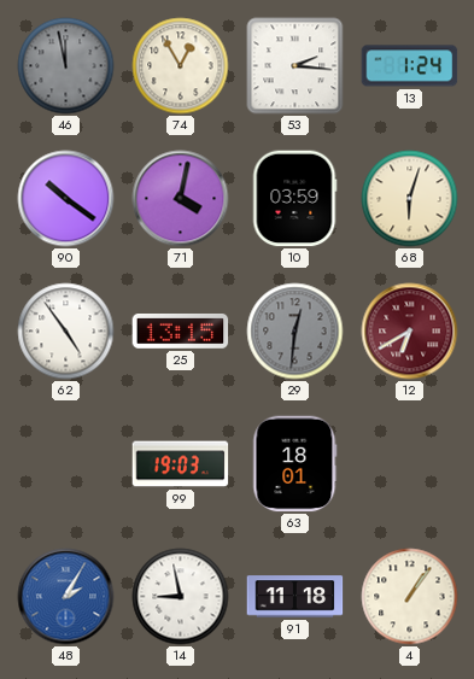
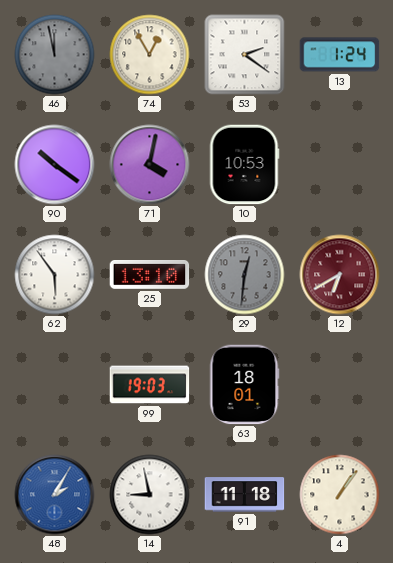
53: 2:16 -> 2:21 (245, 55)
10: 03:59 -> 10:53 (244, 165)
68: 6:03 -> none (410, 199)
62: 4:54 -> 5:54 (55, 275)
25: 13:15 -> 13:10 (150, 275)
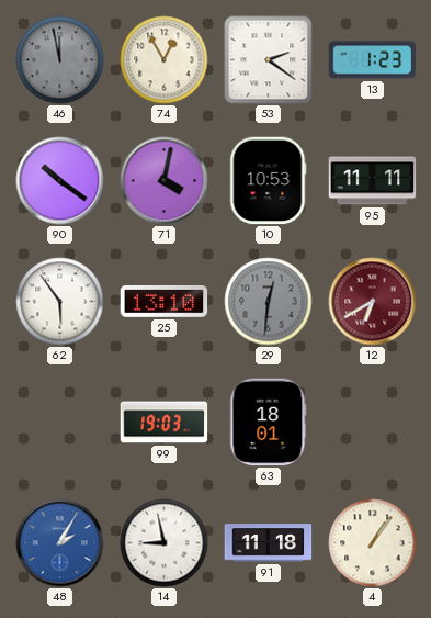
13: 1:24 -> 1:23 (373, 60)
95: none -> 11:11 (373, 181)
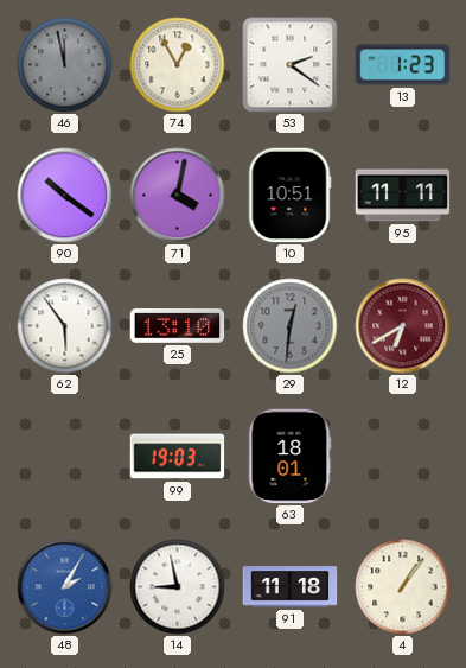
10: 10:53 -> 10:51 (289, 196)
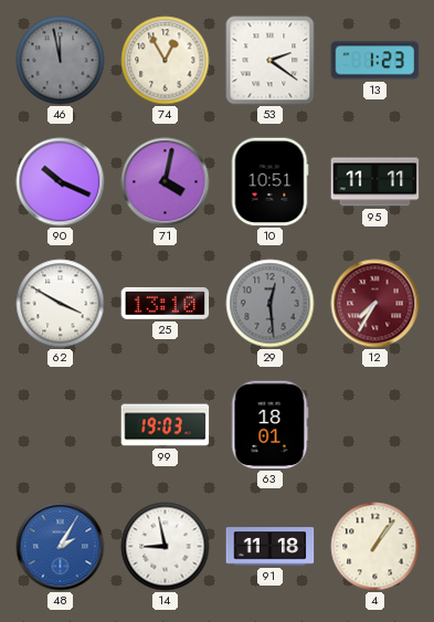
90: 10:21 -> 10:19 (61, 182)
62: 5:54 -> 3:50 (61, 304)
29: 12:31 -> 12:29 (271, 304)
12: 6:40 -> 7:35 (375, 304)
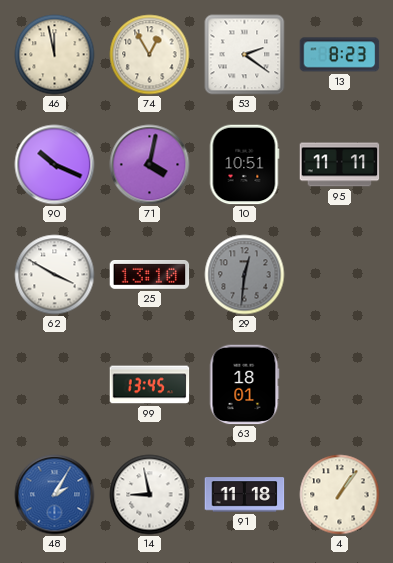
46 dial: grey -> cream (55, 55)
13: 1:23 -> 8:23 (340, 55)
29: 12:29 -> 12:31 (245, 275)
12: 7:35 -> none (375, 304)
99: 19:03 -> 13:45 (150, 385)
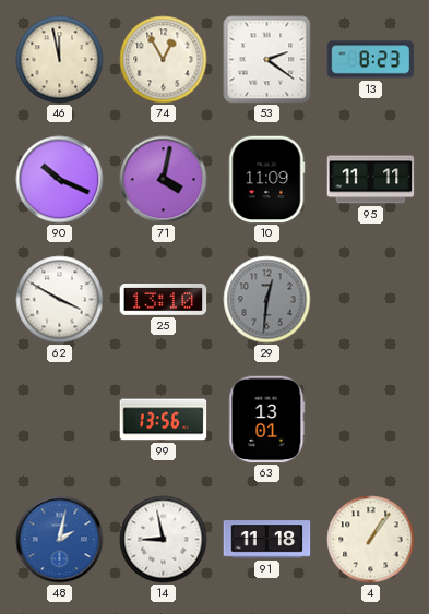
10: 10:51 -> 11:09 (266, 180)
99: 13:45 -> 13:56 (164, 420)
63: 18:01 -> 13:01 (266, 420)
48: 2:05 -> 2:02 (60, 540)
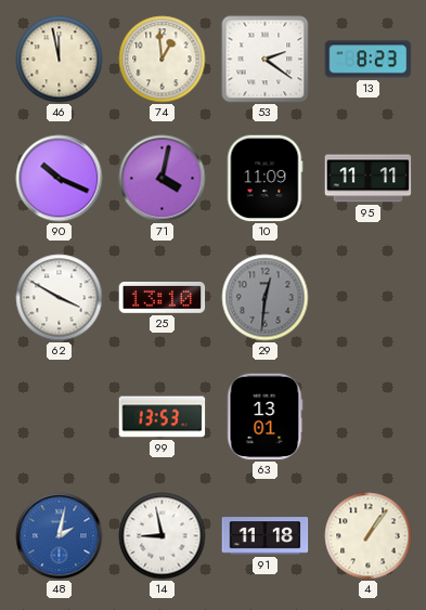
74: 12:55 -> 12:59 (163, 60)
99: 13:56 -> 13:53 (163, 417)
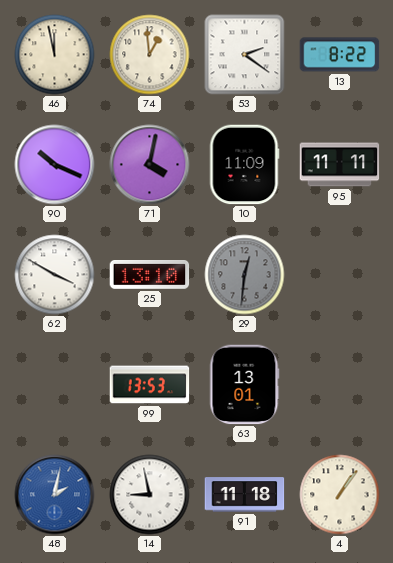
13: 8:23 -> 8:22 (340, 55)
